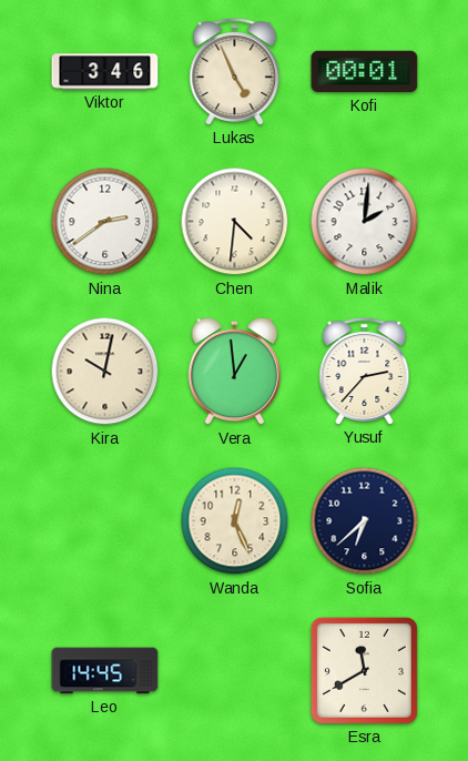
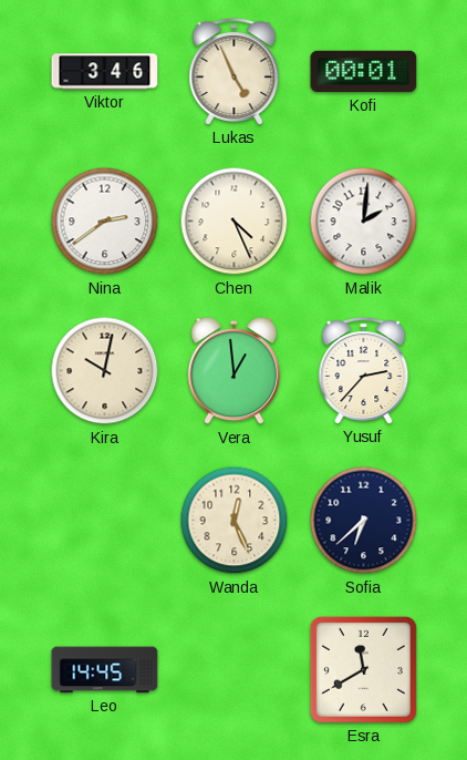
Chen: 4:31 -> 4:26 (235, 222)
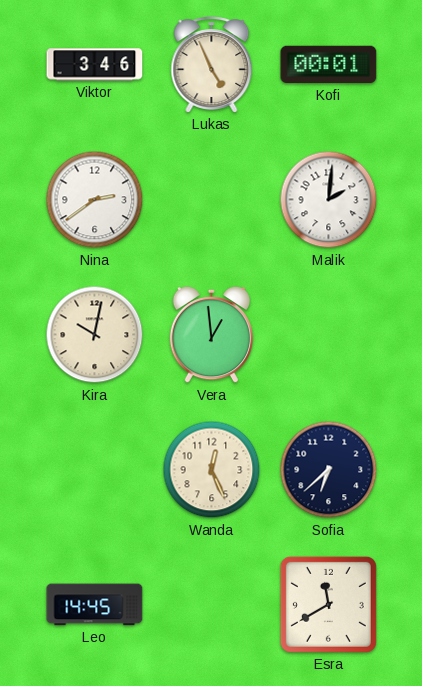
Chen: 4:26 -> none (235, 222)
Yusuf: 2:37 -> none (364, 371)
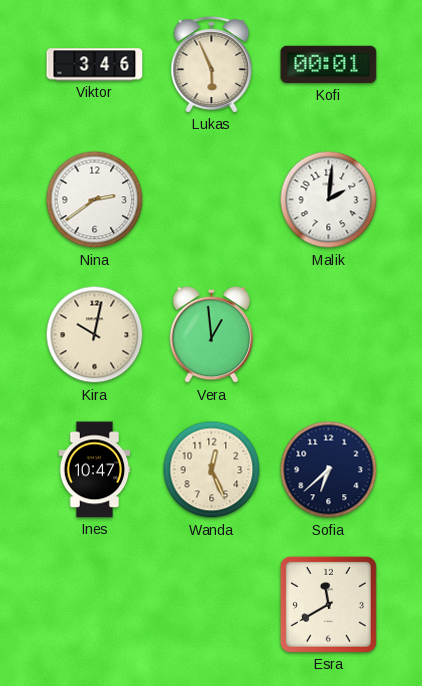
Lukas: 4:56 -> 5:56 (212, 65)
Ines: none -> 10:47 (95, 470)
Leo: 14:45 -> none (95, 605)
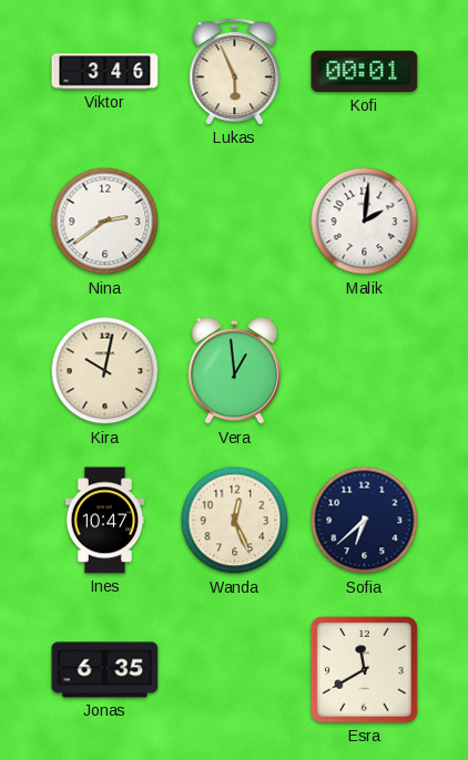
Jonas: none -> 6:35 (105, 670)
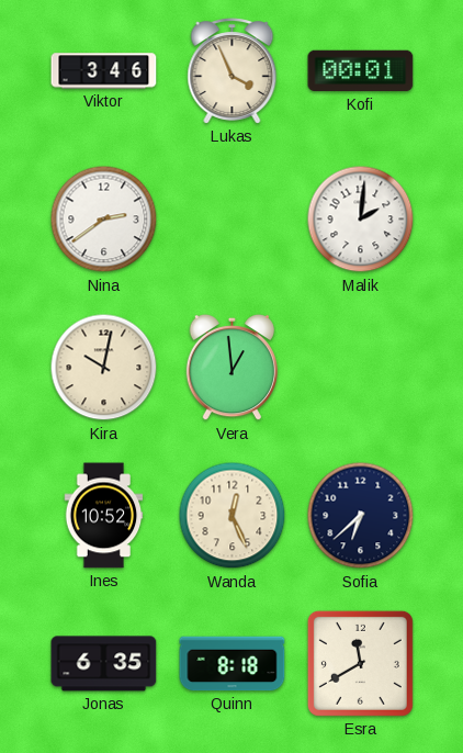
Lukas: 5:56 -> 3:56 (233, 71)
Ines: 10:47 -> 10:52 (104, 516)
Quinn: none -> 8:18 (233, 664)
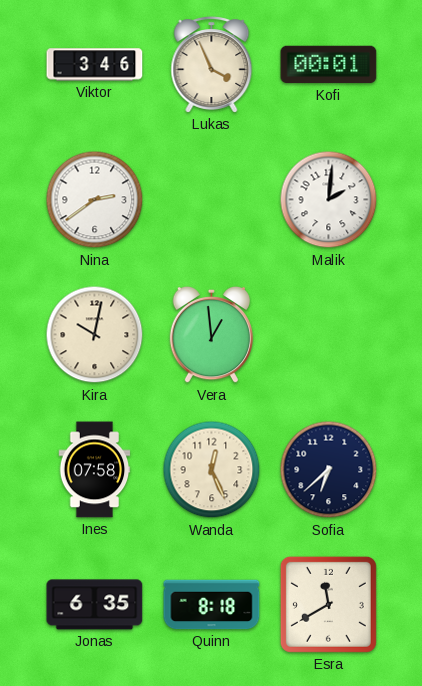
Ines: 10:52 -> 07:58 (95, 470)
